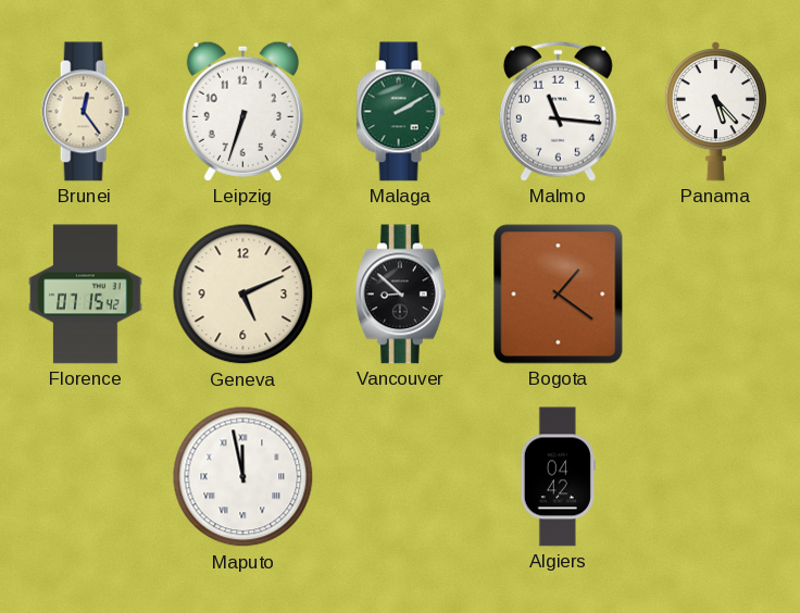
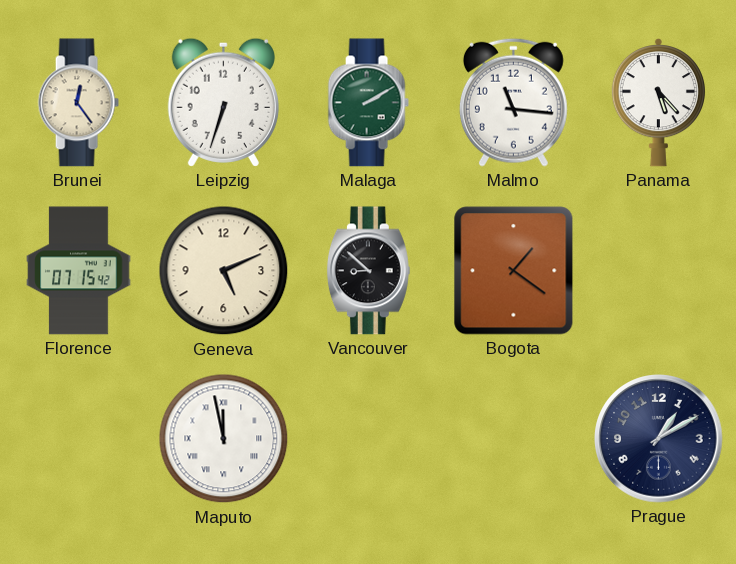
Algiers: 04:42 -> none (558, 477)
Prague: none -> 1:10 (659, 439)
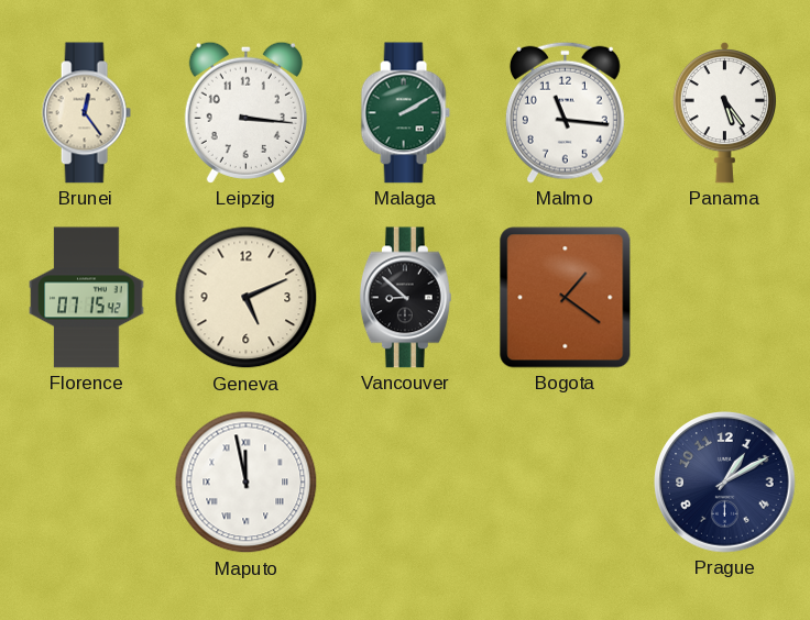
Leipzig: 6:33 -> 3:16 (245, 112)
Panama: 5:23 -> 5:24 (724, 112)
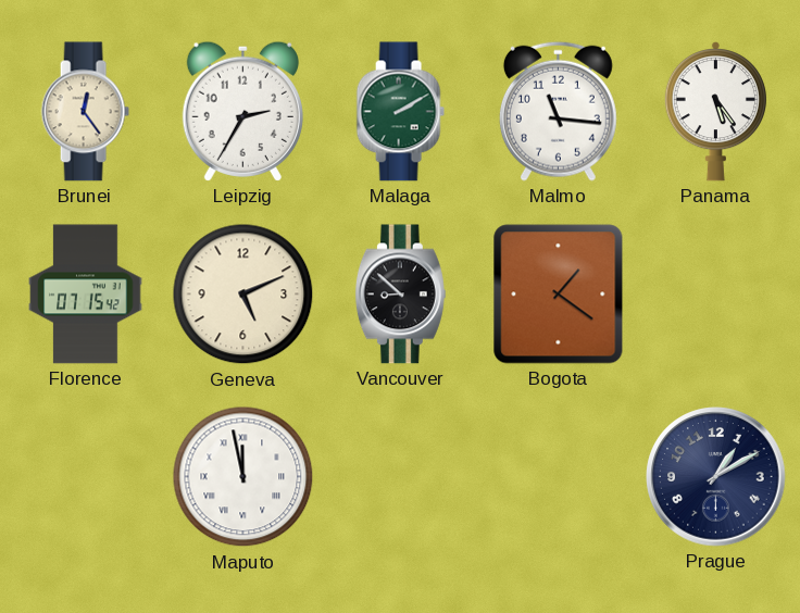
Leipzig: 3:16 -> 2:35 (242, 111)
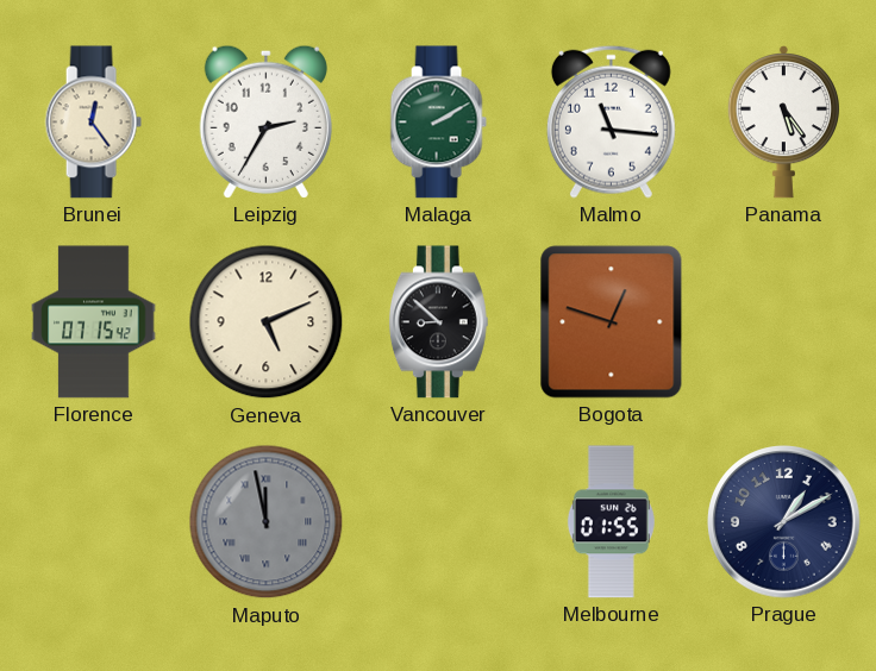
Bogota: 1:21 -> 12:48 (612, 322)
Maputo dial: white -> grey (267, 522)
Melbourne: none -> 01:55 (611, 522)
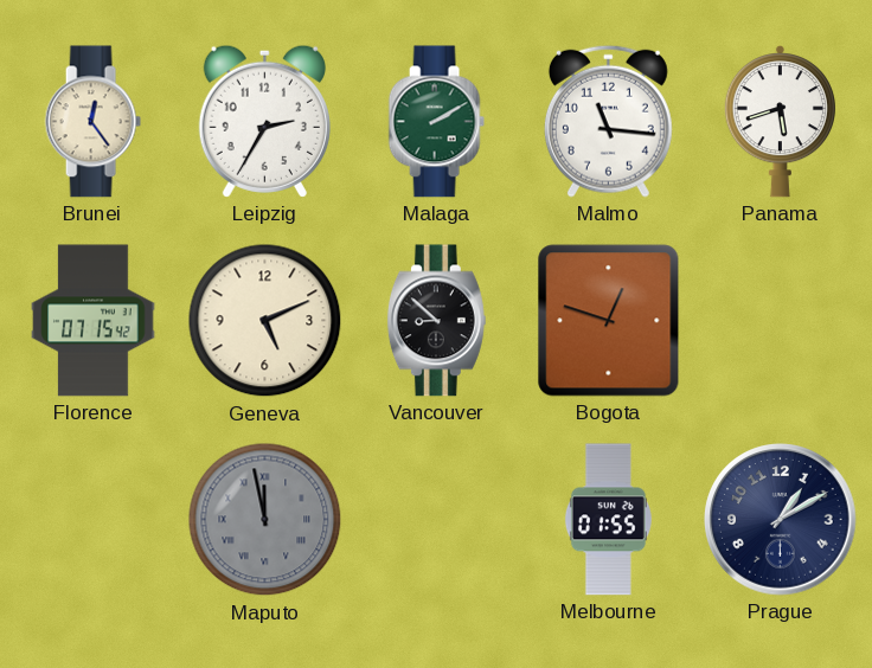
Panama: 5:24 -> 5:42 (780, 121)
